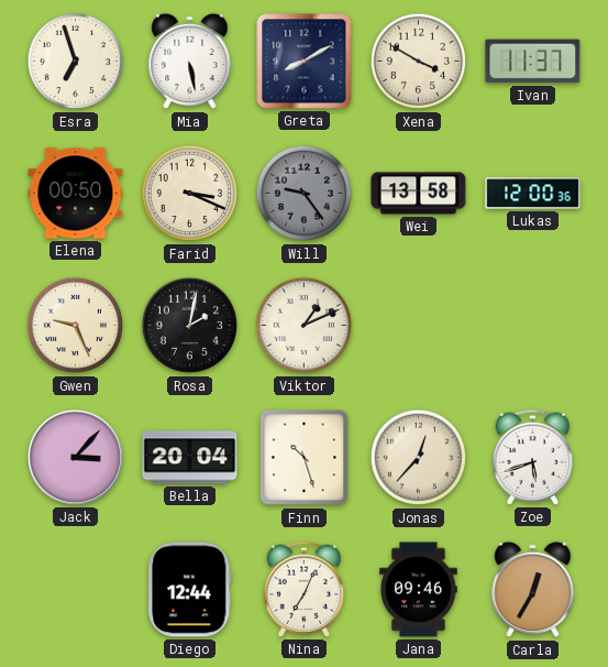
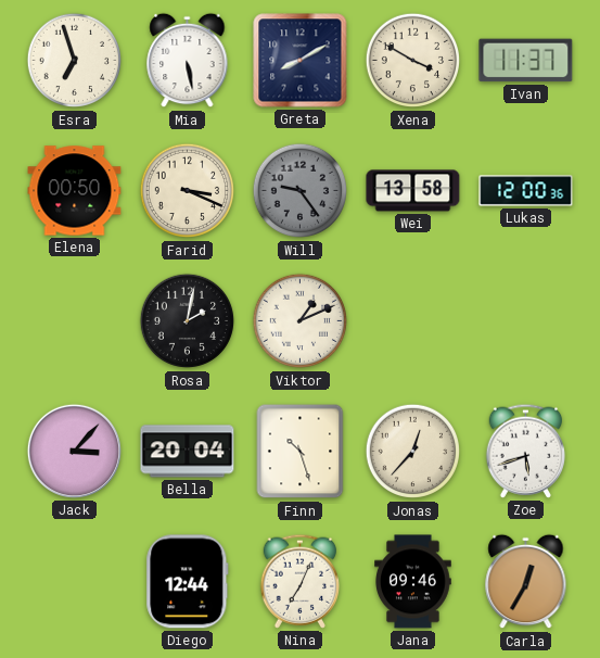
Gwen: 9:26 -> none (76, 326)
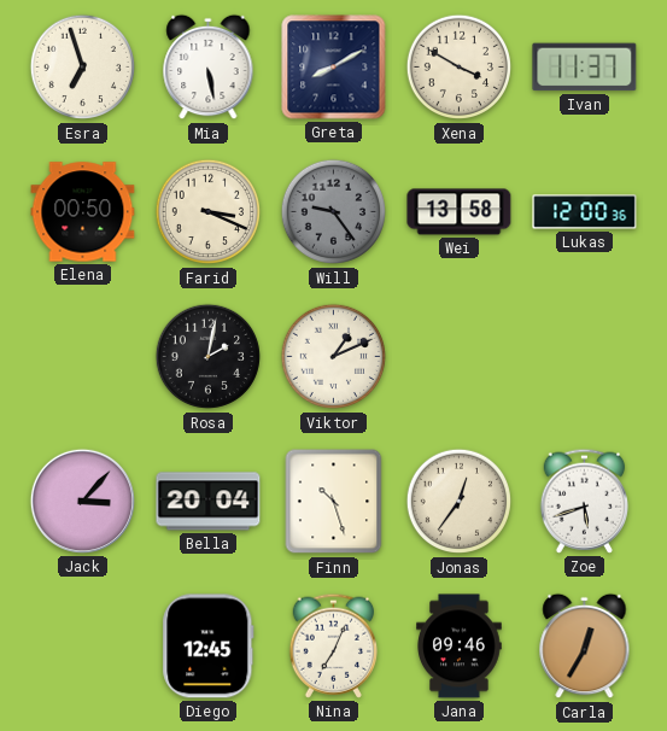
Jonas: 12:37 -> 12:36 (460, 502)
Diego: 12:44 -> 12:45 (209, 647)
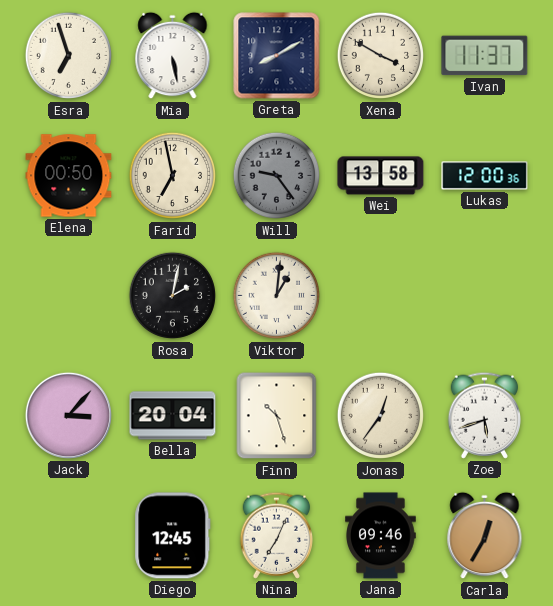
Farid: 3:19 -> 6:58 (173, 176)
Viktor: 1:11 -> 1:01 (277, 296)
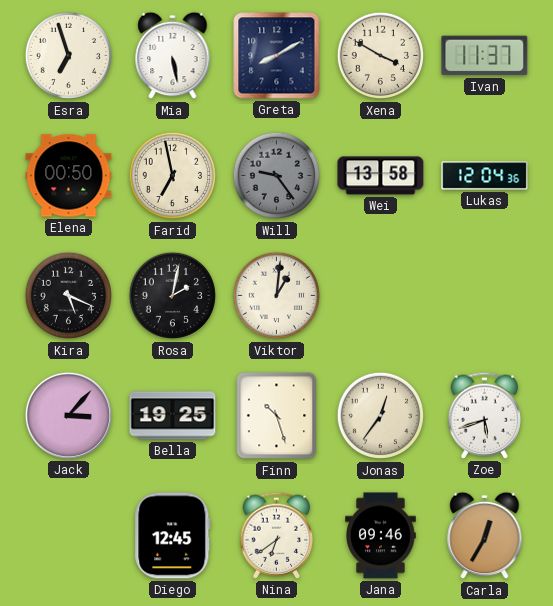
Lukas: 12:00 -> 12:04 (485, 176)
Kira: none -> 5:19 (69, 296)
Bella: 20:04 -> 19:25 (173, 416)
Nina: 7:04 -> 6:39 (277, 535)
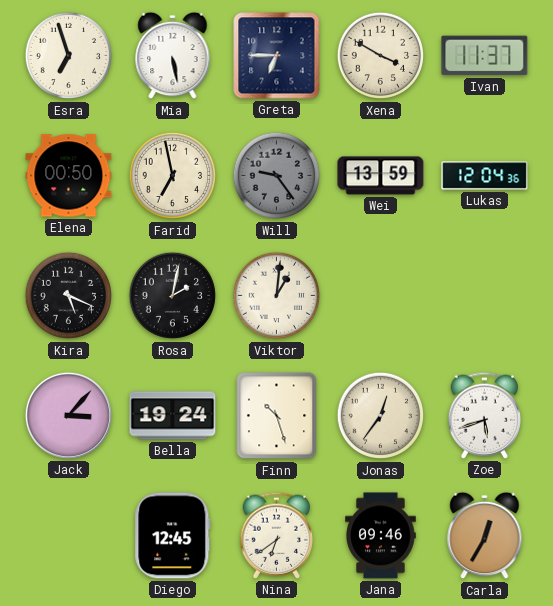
Greta: 8:10 -> 6:45 (277, 56)
Wei: 13:58 -> 13:59 (381, 176)
Bella: 19:25 -> 19:24 (173, 416)
